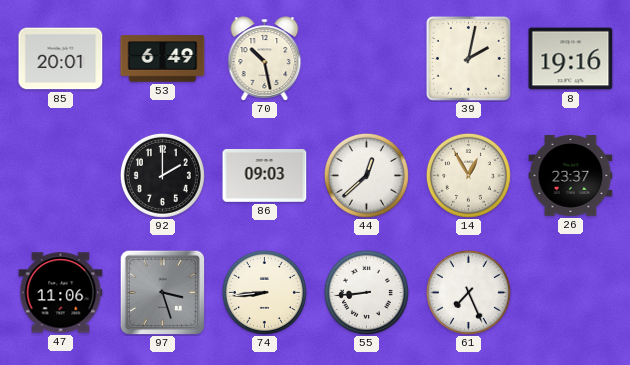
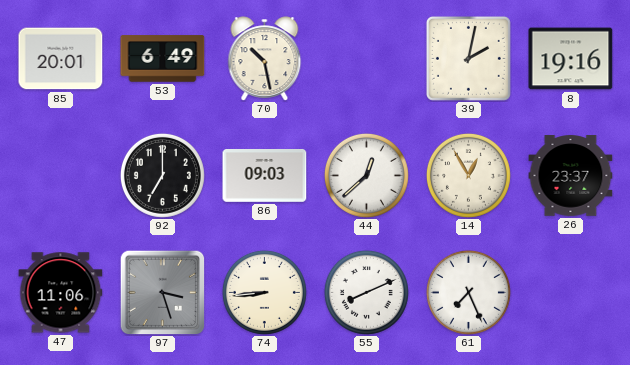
92: 2:00 -> 7:00 (162, 175)
55: 8:44 -> 8:11 (366, 292)
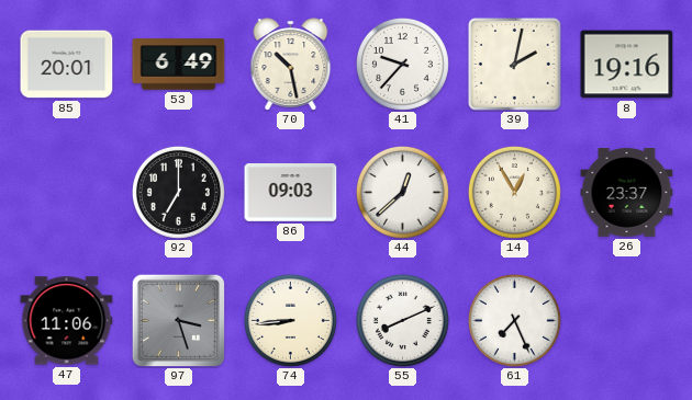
41: none -> 9:37 (402, 64)
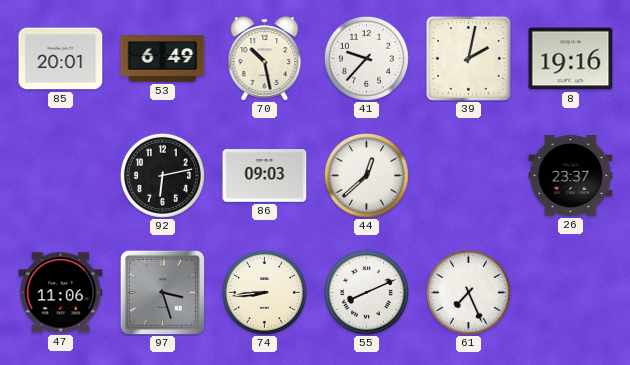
92: 7:00 -> 6:13 (162, 175)
14: 12:55 -> none (514, 192)
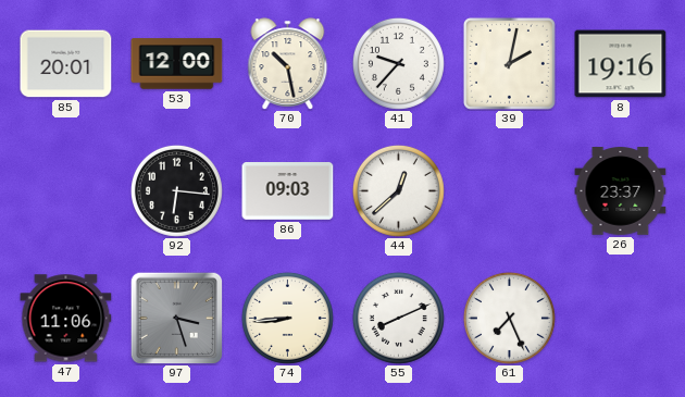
53: 6:49 -> 12:00 (177, 64)
92: 6:13 -> 6:16 (176, 190)
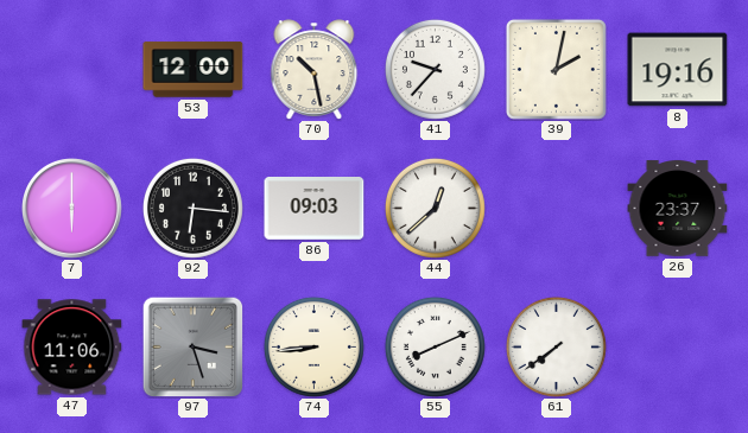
85: 20:01 -> none (66, 64)
7: none -> 6:00 (72, 209)
61: 7:26 -> 7:39 (556, 346)
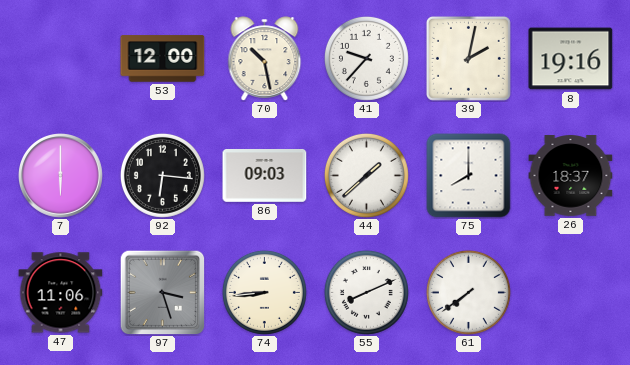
44: 12:38 -> 1:38 (366, 175)
75: none -> 8:00 (469, 176)
26: 23:37 -> 18:37 (571, 176)
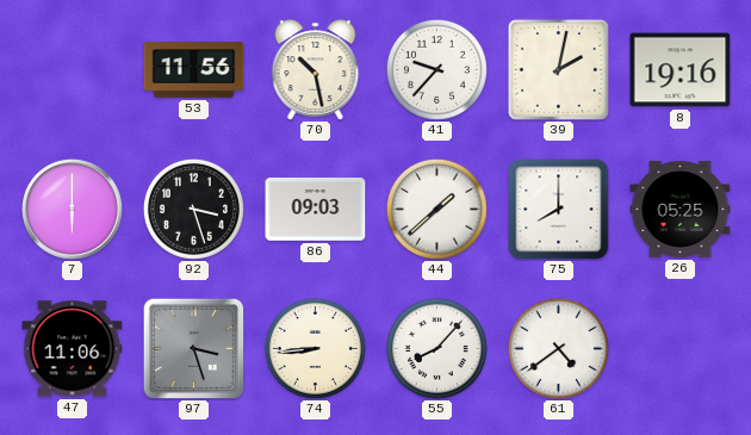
53: 12:00 -> 11:56 (194, 70)
92: 6:16 -> 3:27 (193, 209)
26: 18:37 -> 05:25 (681, 210)
55: 8:11 -> 8:07 (436, 348)
61: 7:39 -> 4:39 (558, 348)
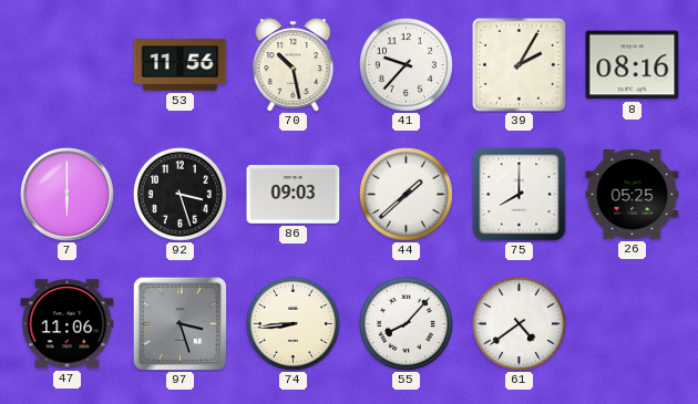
39: 2:02 -> 2:05 (519, 64)
8: 19:16 -> 08:16 (633, 65)
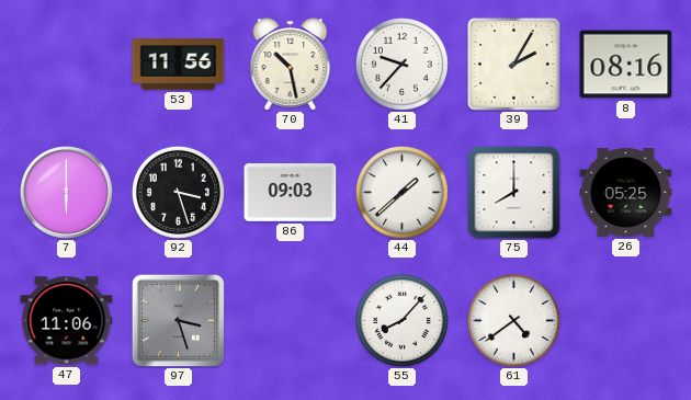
74: 8:44 -> none (292, 323)
